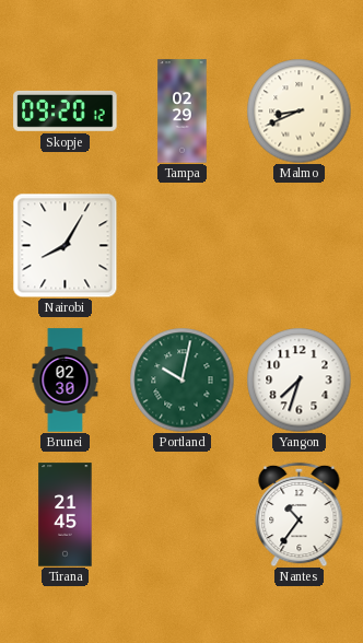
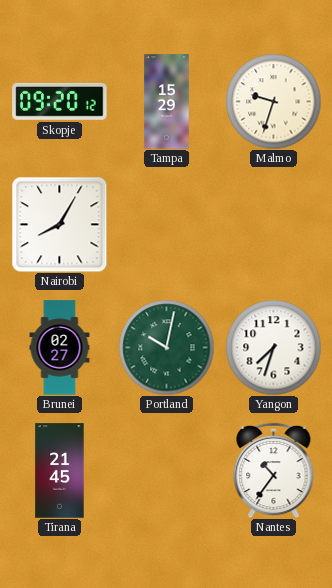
Tampa: 02:29 -> 15:29 (167, 102)
Malmo: 8:41 -> 9:33 (273, 101)
Brunei: 02:30 -> 02:27 (60, 348)
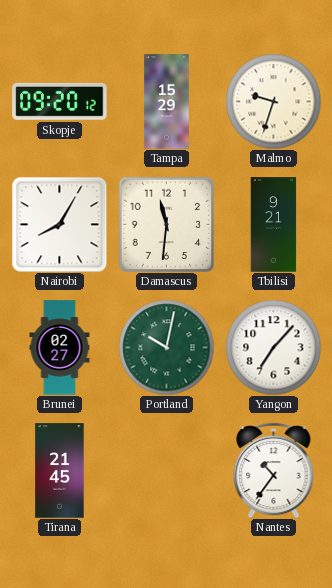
Damascus: none -> 11:31 (166, 224)
Tbilisi: none -> 9:21 (274, 225)
Yangon: 7:33 -> 7:07 (273, 347)
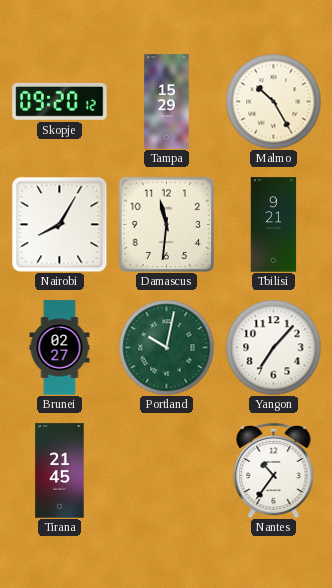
Malmo: 9:33 -> 10:25 (273, 101)
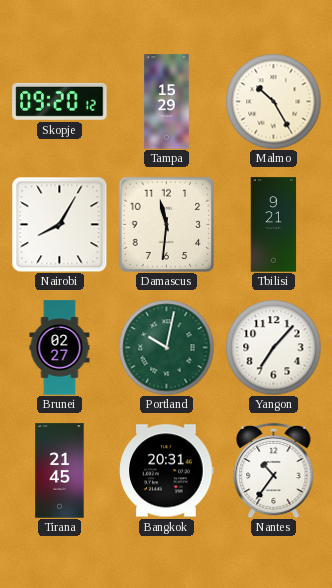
Bangkok: none -> 20:31 (167, 471)
